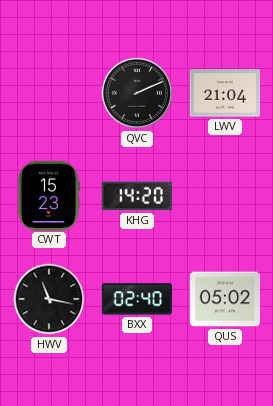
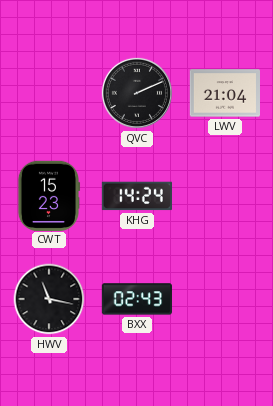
KHG: 14:20 -> 14:24 (137, 196)
BXX: 02:40 -> 02:43 (137, 299)
QUS: 05:02 -> none (224, 299)
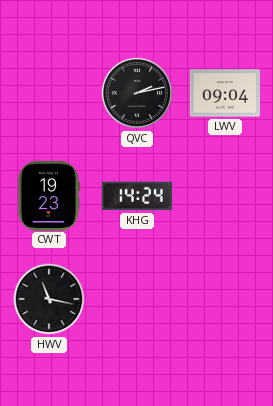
QVC: 2:11 -> 2:13 (137, 93)
LWV: 21:04 -> 09:04 (224, 93)
CWT: 15:23 -> 19:23 (49, 195)
BXX: 02:43 -> none (137, 299)
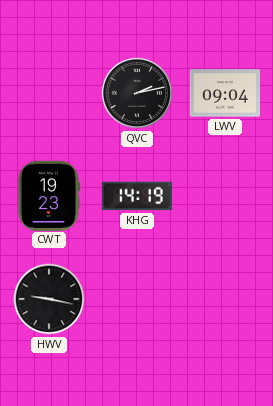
KHG: 14:24 -> 14:19 (137, 196)
HWV: 11:17 -> 9:17 (49, 299)
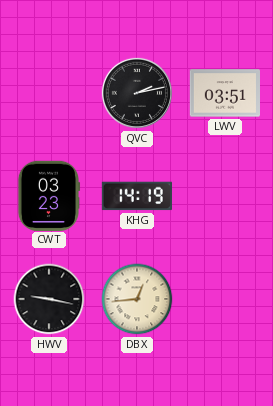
LWV: 09:04 -> 03:51 (224, 93)
CWT: 19:23 -> 03:23 (49, 195)
DBX: none -> 12:44 (137, 299)
